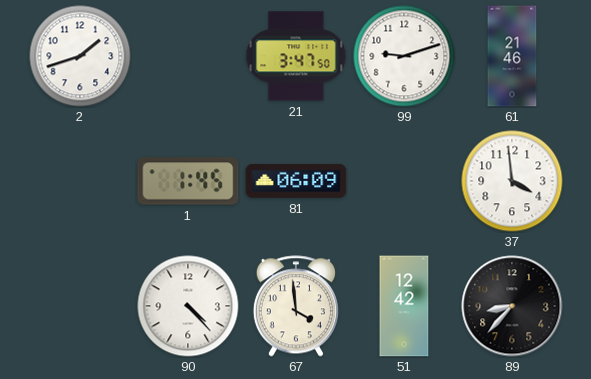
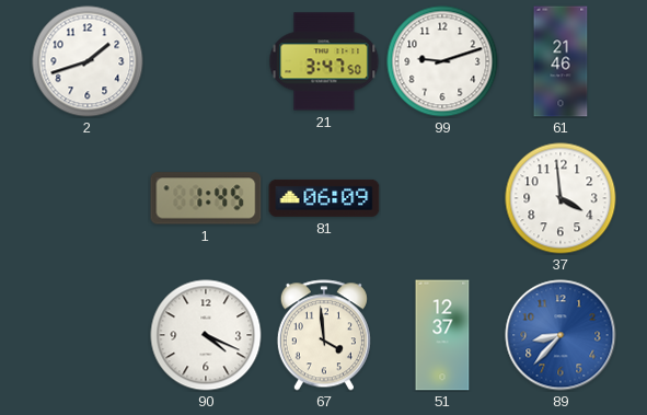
90: 4:23 -> 4:19 (206, 335)
51: 12:42 -> 12:37 (442, 335)
89 dial: black -> blue (561, 335)
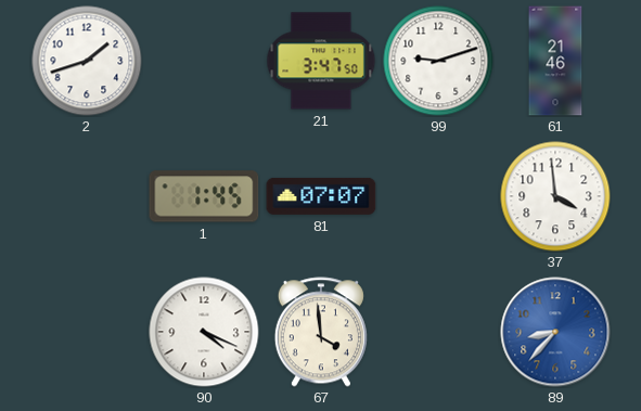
81: 06:09 -> 07:07 (321, 196)
51: 12:37 -> none (442, 335)
